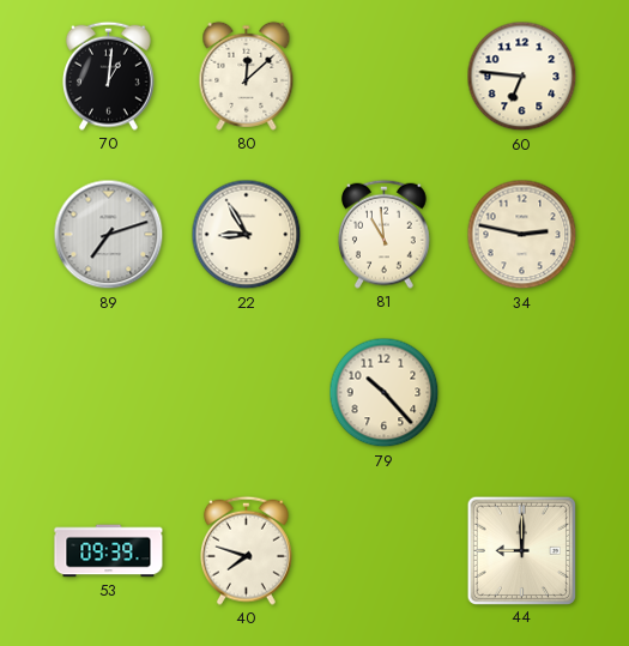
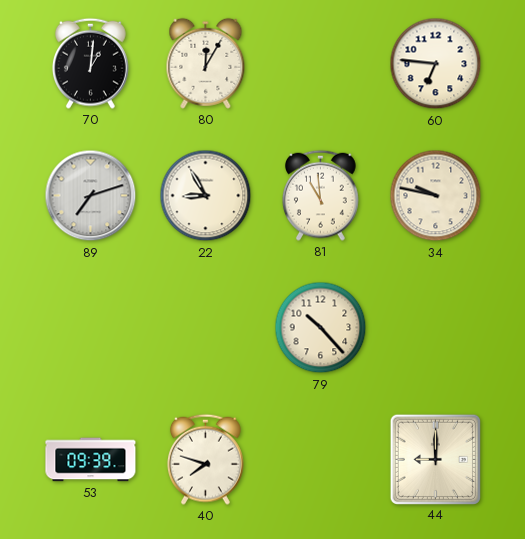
80: 12:08 -> 12:05 (206, 63)
34: 2:47 -> 9:47 (436, 196)
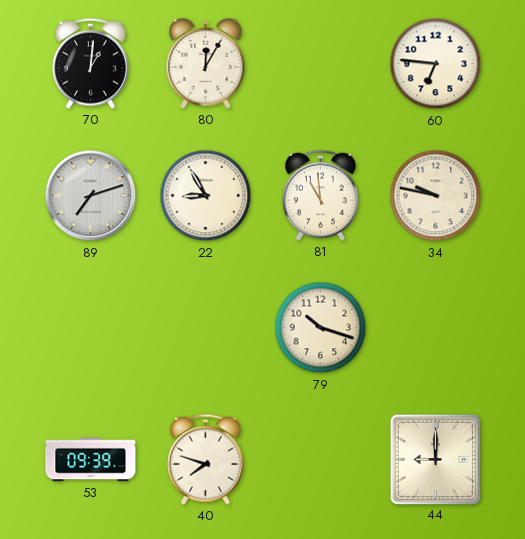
79: 10:23 -> 10:18 (321, 328)
